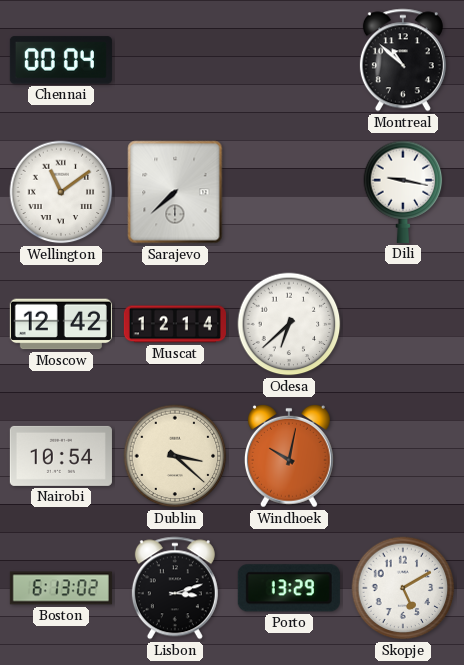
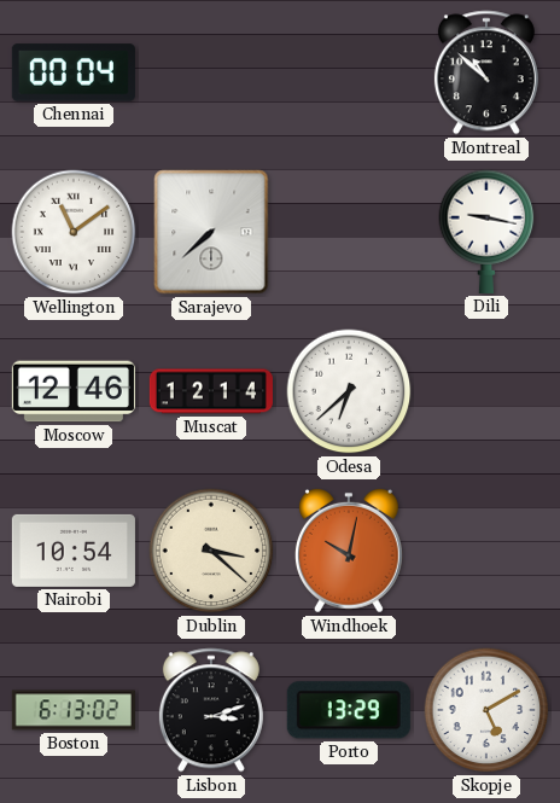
Moscow: 12:42 -> 12:46 (74, 391)
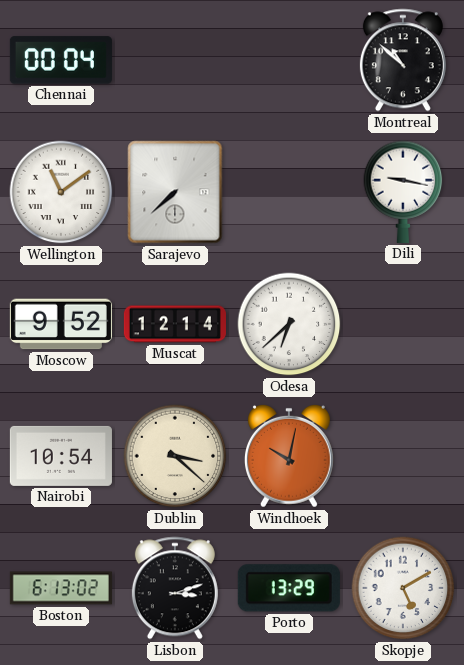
Moscow: 12:46 -> 9:52 (61, 324)
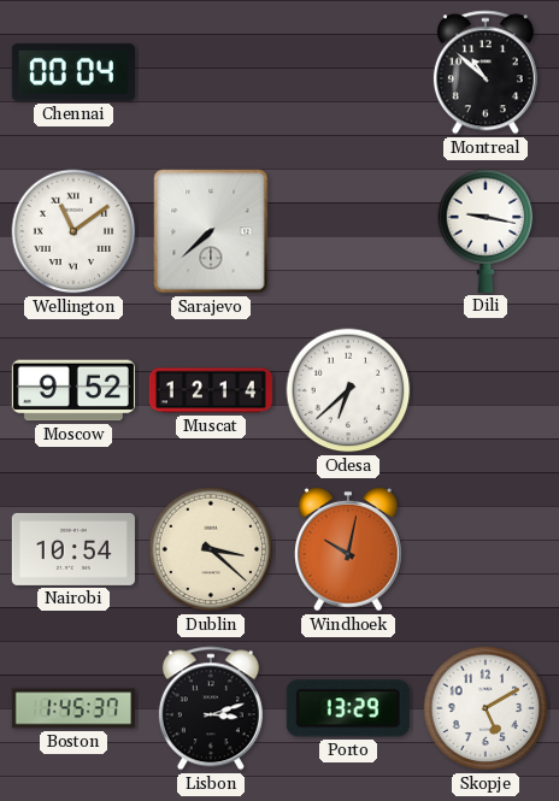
Boston: 6:13 -> 1:45 (73, 708)
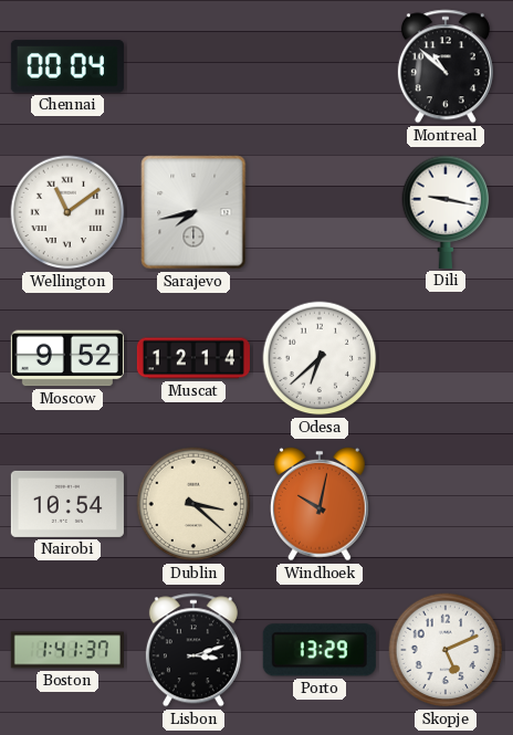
Sarajevo: 7:38 -> 7:43 (193, 212)
Boston: 1:45 -> 1:41 (67, 650)
Skopje: 5:10 -> 5:11 (446, 650)
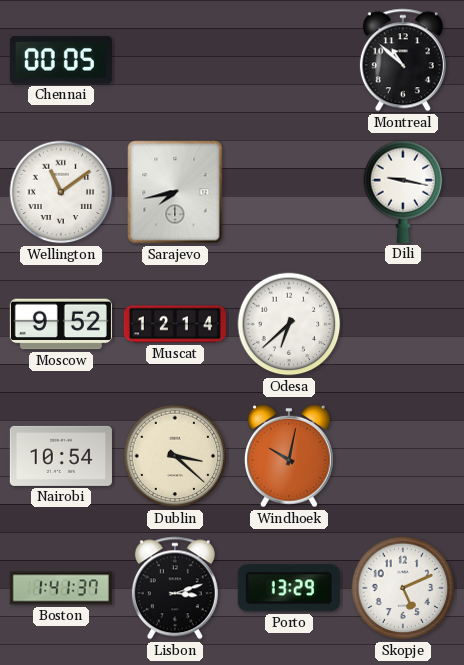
Chennai: 00:04 -> 00:05 (61, 60)
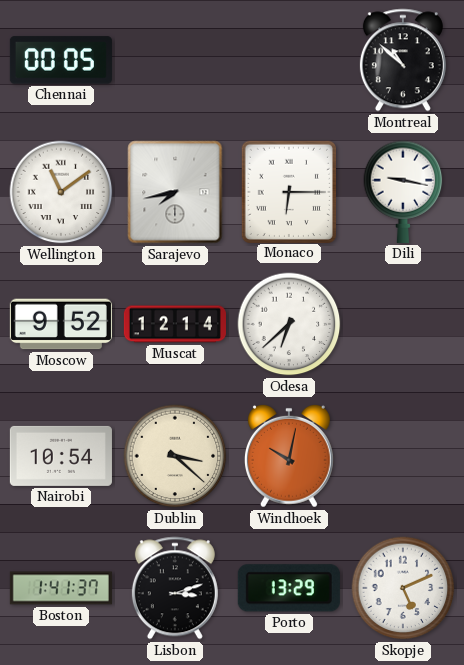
Monaco: none -> 6:15 (289, 191)
